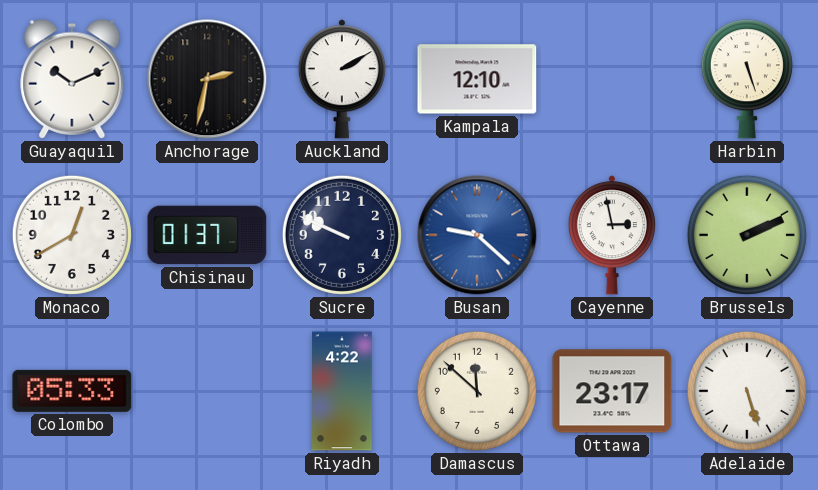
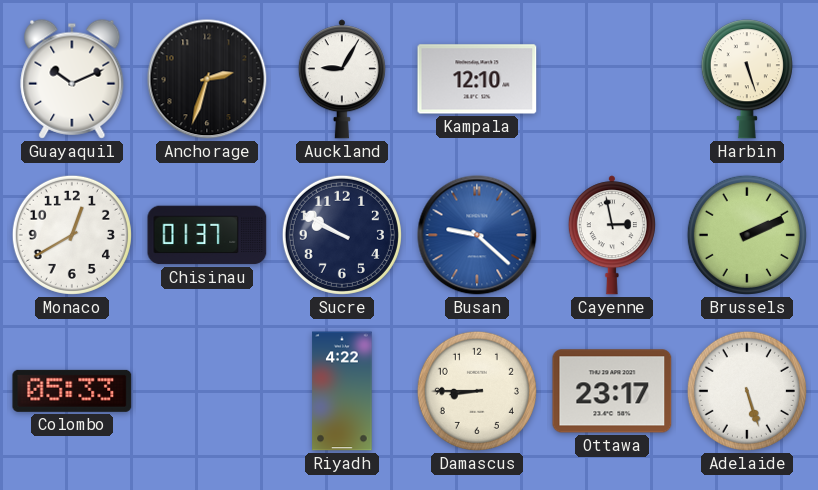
Anchorage: 2:32 -> 2:33 (207, 79)
Auckland: 2:10 -> 9:05 (342, 79)
Sucre: 9:49 -> 9:50 (342, 235)
Damascus: 11:52 -> 8:45 (477, 391)
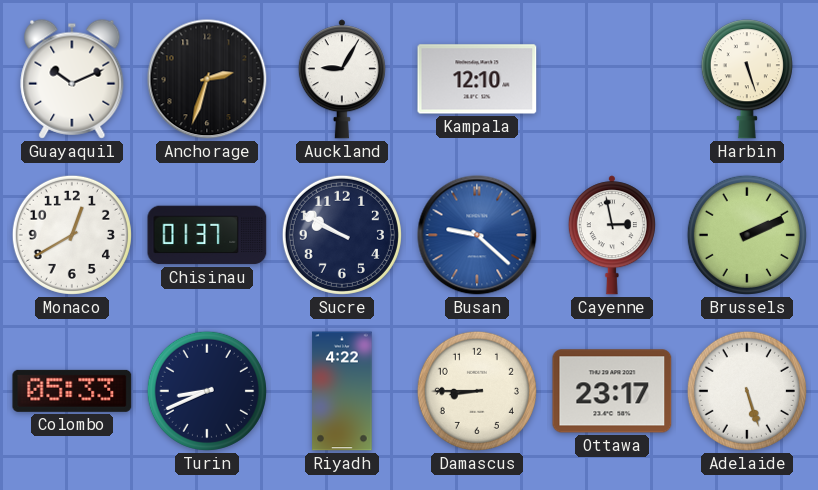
Turin: none -> 8:41 (207, 391)
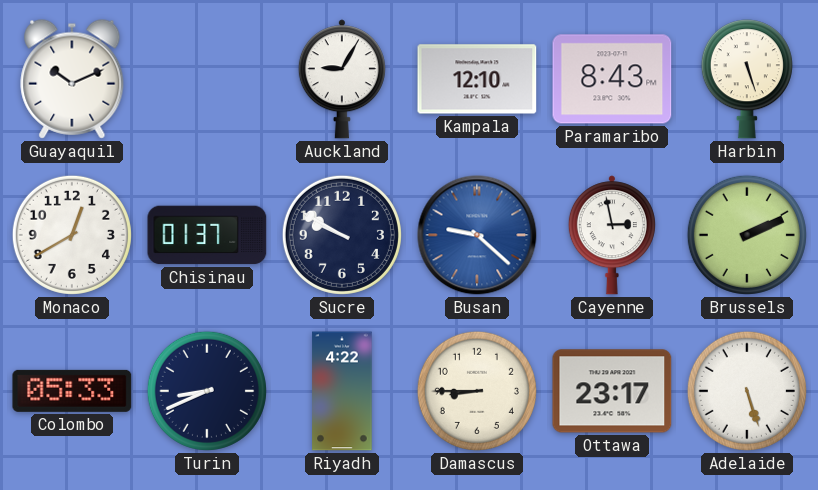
Anchorage: 2:33 -> none (207, 79)
Paramaribo: none -> 8:43 (612, 79)
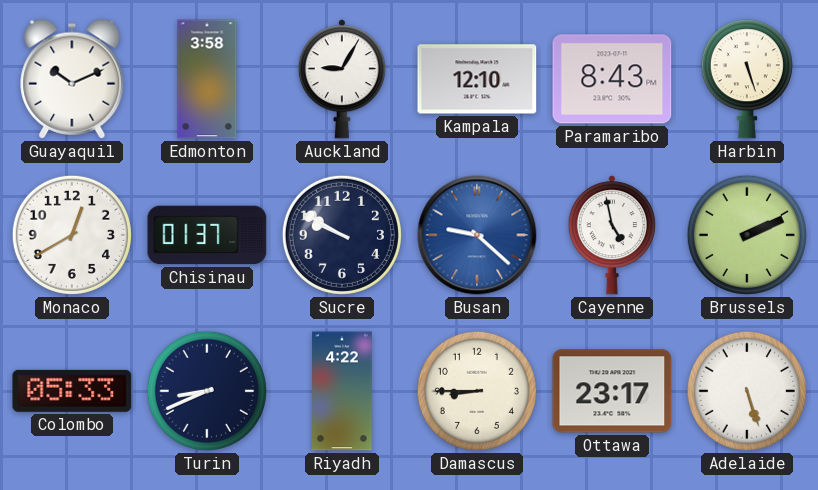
Edmonton: none -> 3:58 (207, 79)
Cayenne: 2:58 -> 4:58 (612, 235)
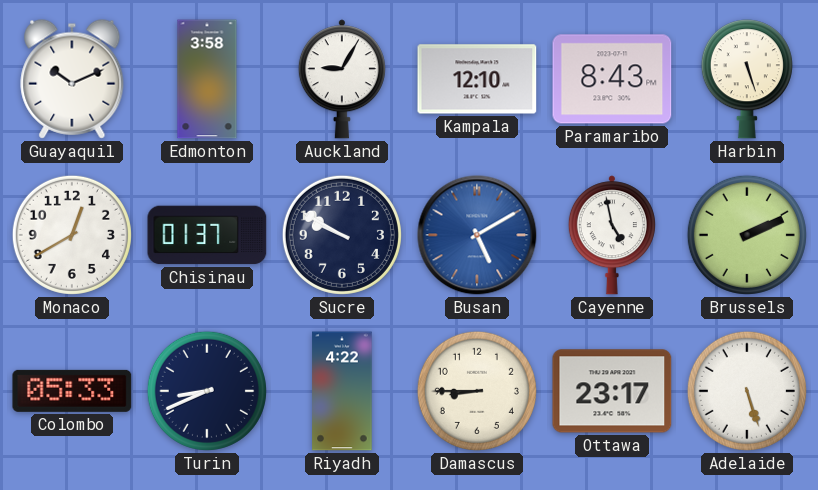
Busan: 9:22 -> 5:10 (477, 235)
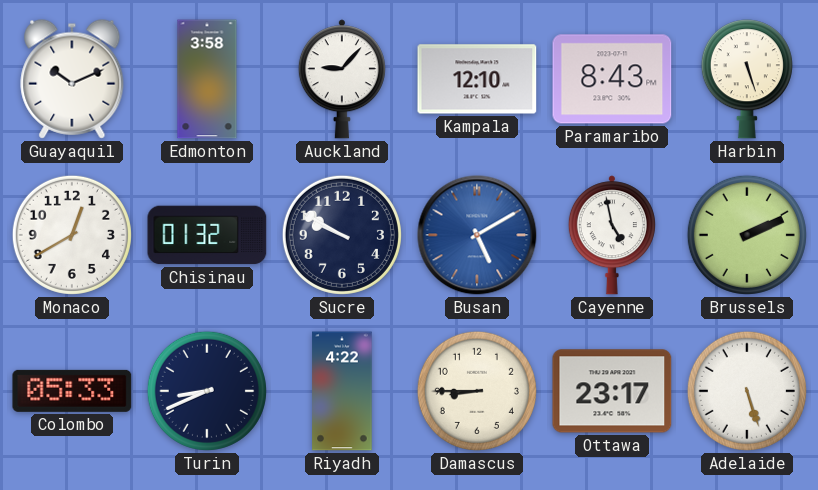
Auckland: 9:05 -> 9:07 (342, 79)
Chisinau: 01:37 -> 01:32 (207, 235)
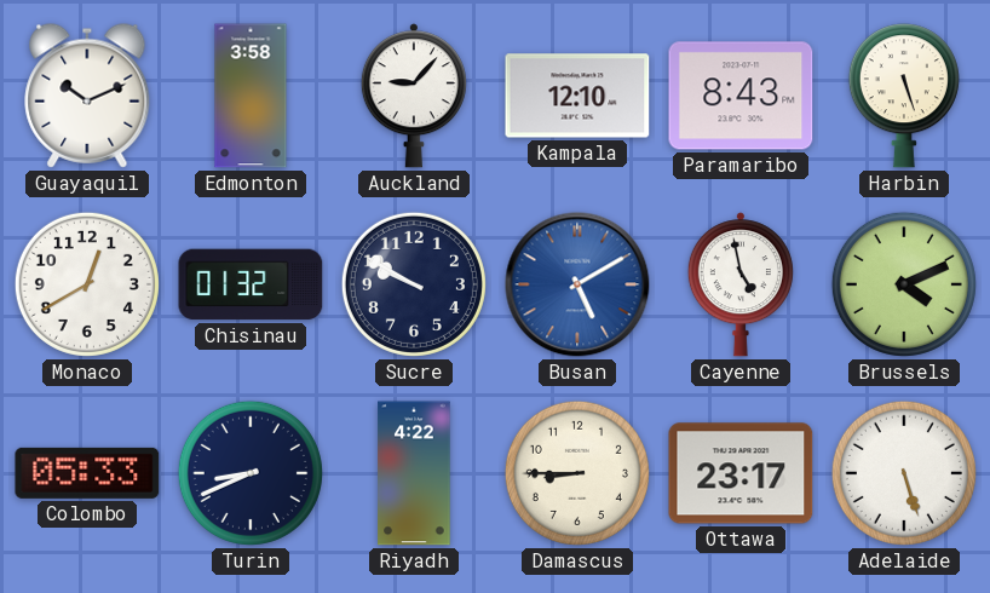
Brussels: 2:11 -> 4:11 (904, 284)
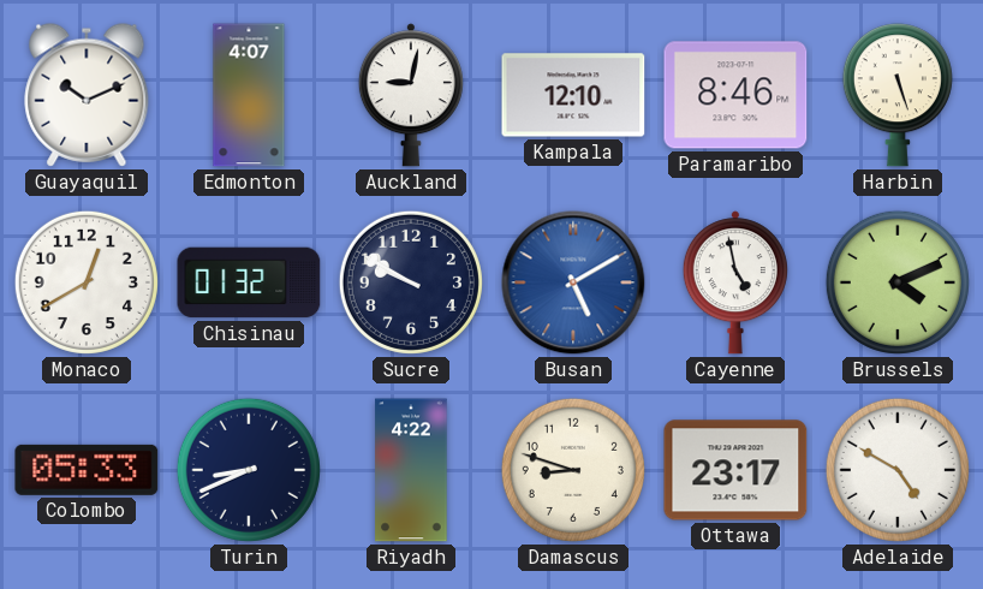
Edmonton: 3:58 -> 4:07 (249, 95)
Auckland: 9:07 -> 9:02 (411, 95)
Paramaribo: 8:43 -> 8:46 (735, 95)
Damascus: 8:45 -> 8:48 (573, 470)
Adelaide: 5:27 -> 4:50 (898, 470)
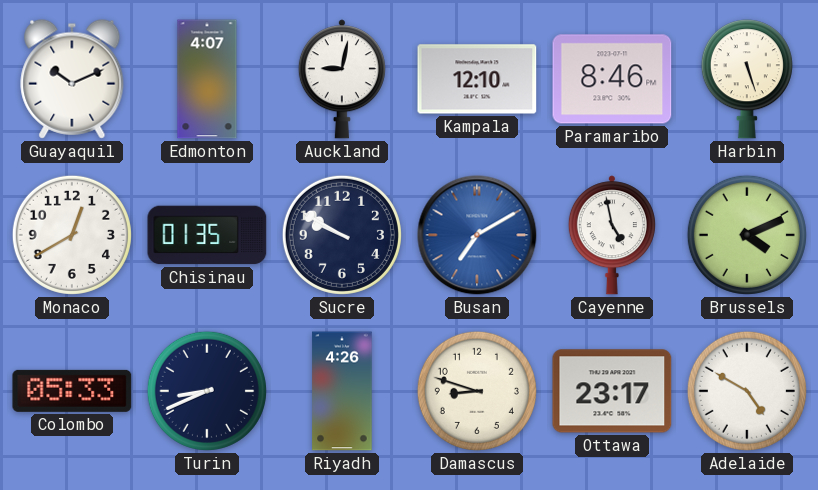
Chisinau: 01:32 -> 01:35 (207, 235)
Busan: 5:10 -> 7:10 (477, 235)
Riyadh: 4:22 -> 4:26 (342, 391)
